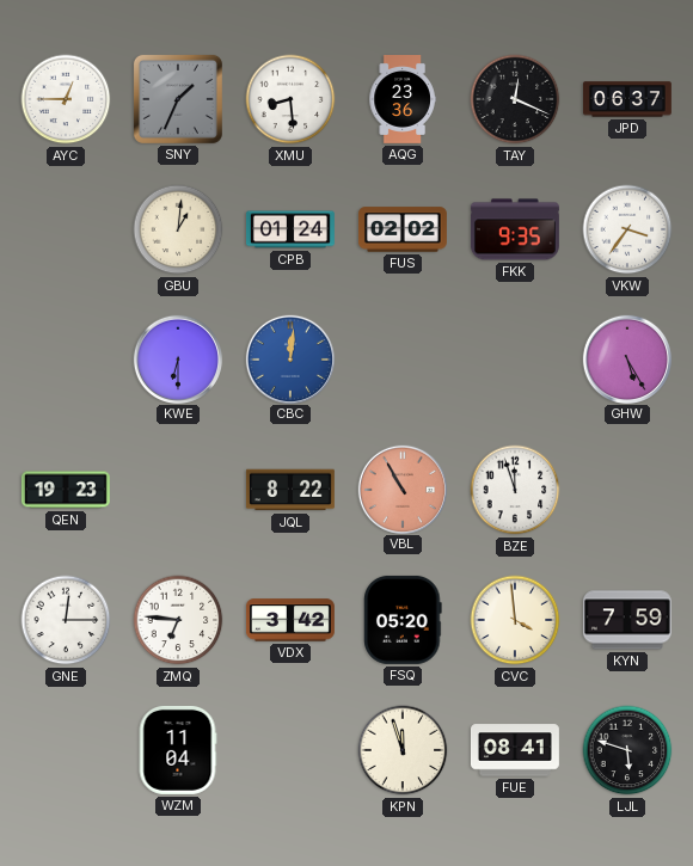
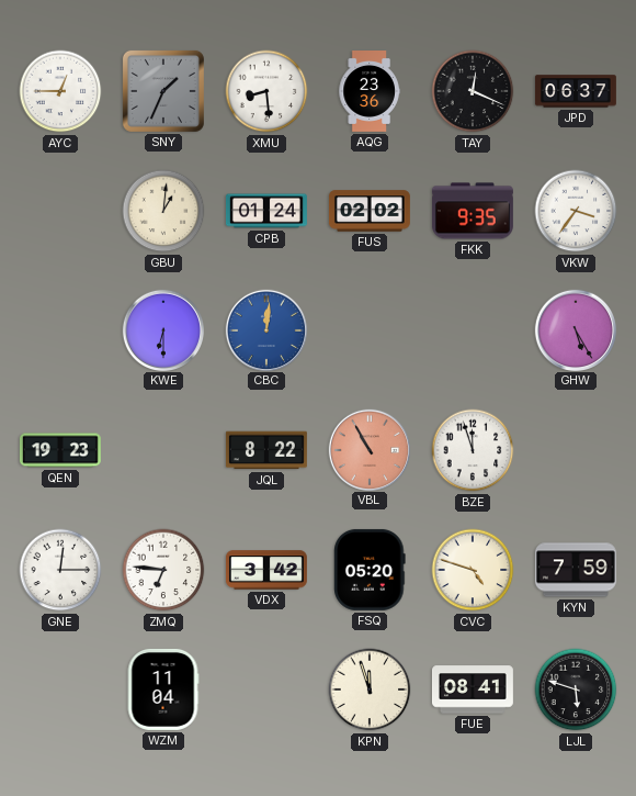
CVC: 3:59 -> 4:48 (473, 570)
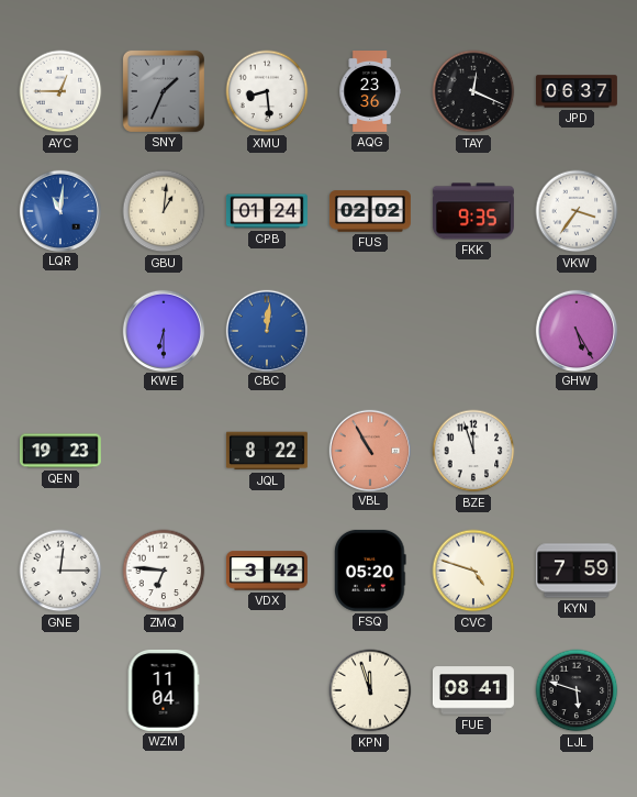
LQR: none -> 11:01 (59, 210)
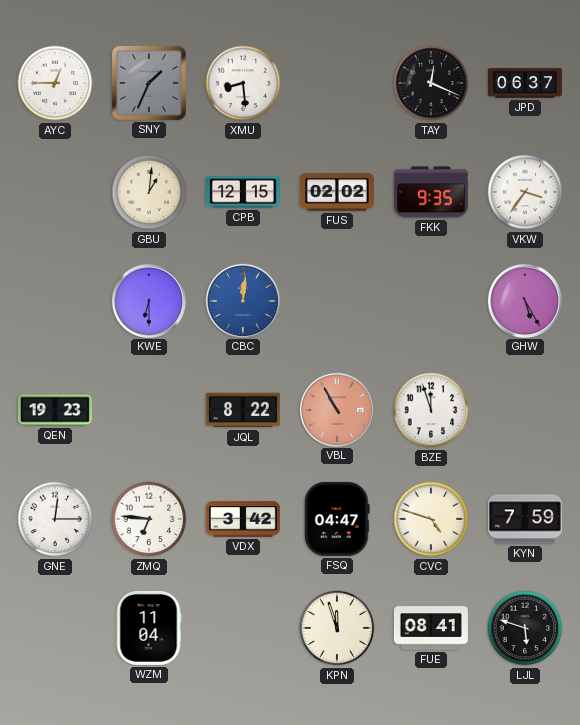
AQG: 23:36 -> none (370, 92)
LQR: 11:01 -> none (59, 210)
CPB: 01:24 -> 12:15 (243, 192)
FSQ: 05:20 -> 04:47 (337, 519)
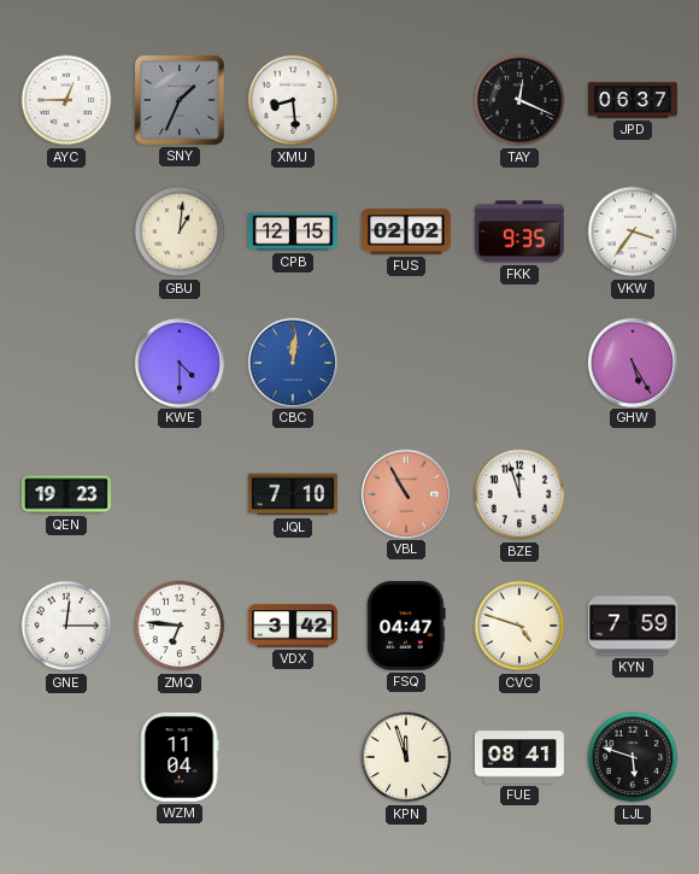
KWE: 6:30 -> 4:30 (178, 362)
JQL: 8:22 -> 7:10 (293, 494)
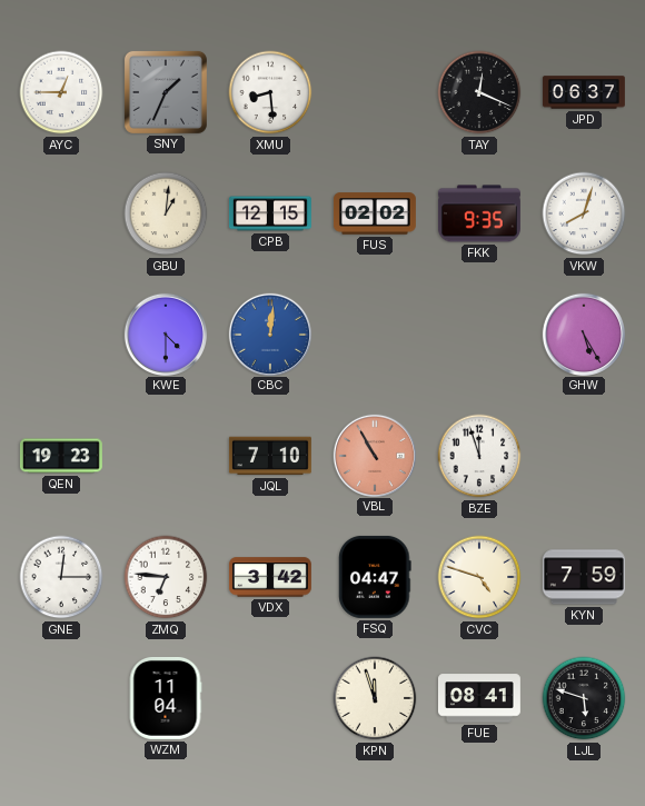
VKW: 3:36 -> 8:03 (584, 213)
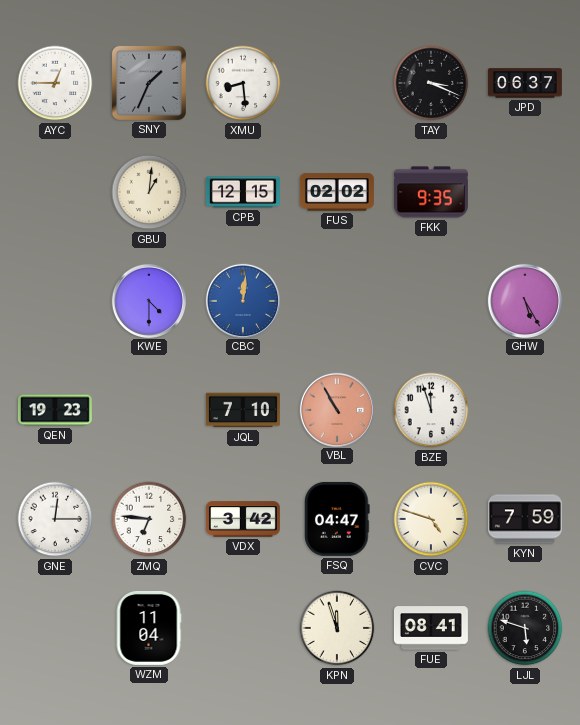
TAY: 12:19 -> 3:19 (431, 83)
VKW: 8:03 -> none (584, 213)
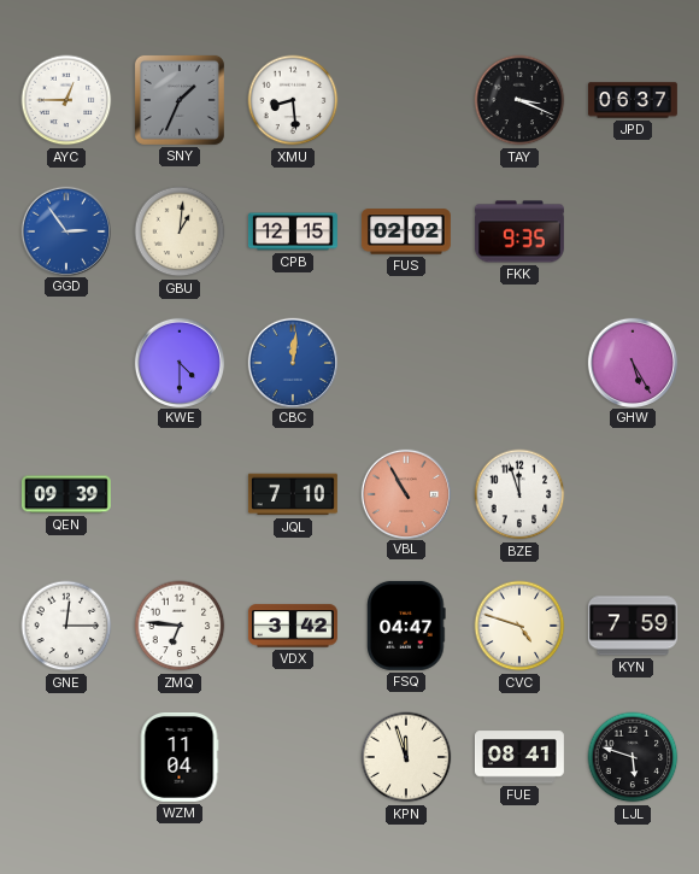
GGD: none -> 2:54 (65, 230)
QEN: 19:23 -> 09:39 (66, 494)
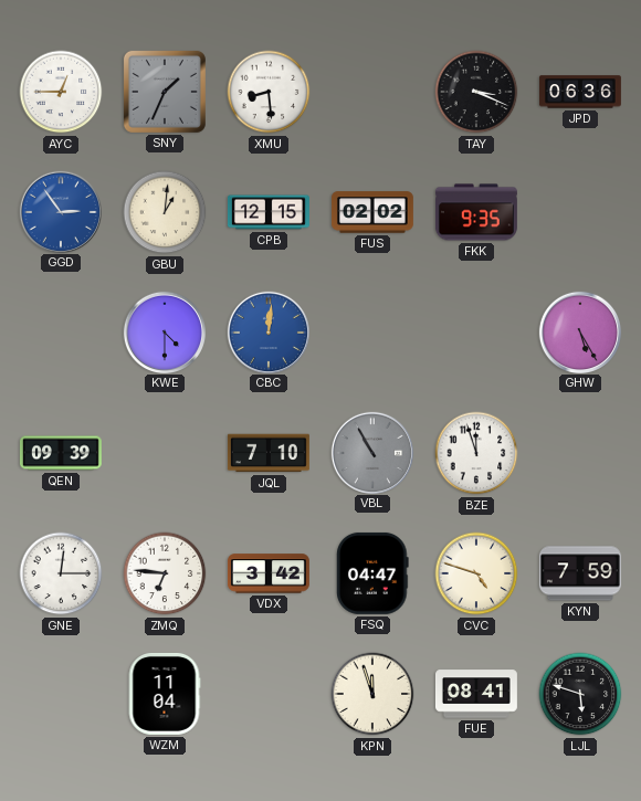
JPD: 06:37 -> 06:36 (580, 92)
VBL dial: salmon -> grey (371, 452)
